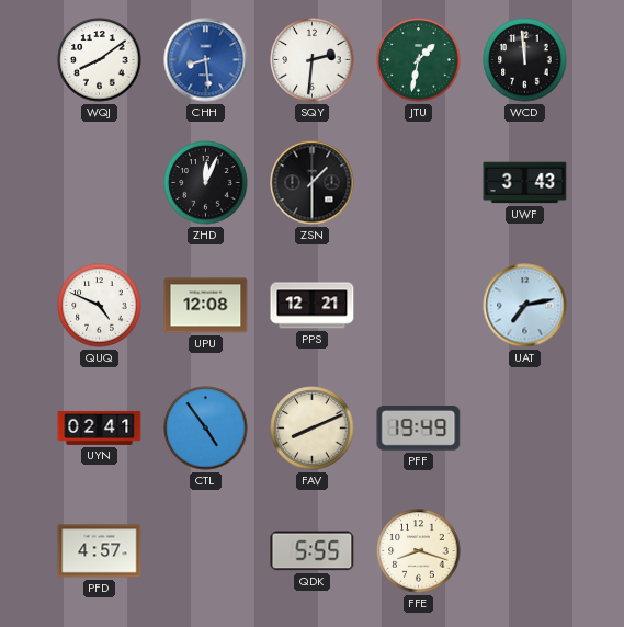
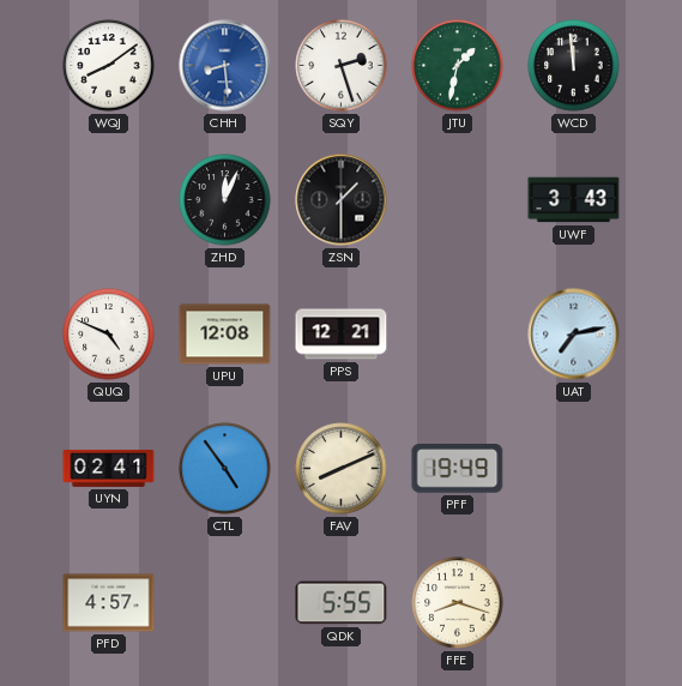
SQY: 2:31 -> 2:27 (342, 66)
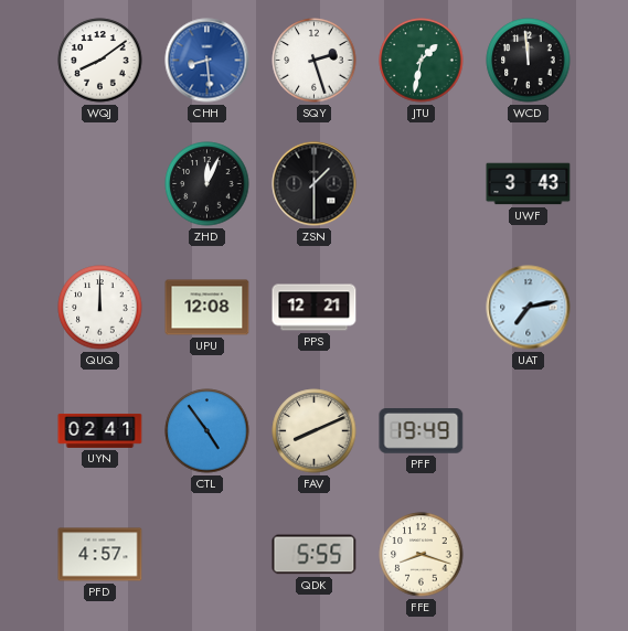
QUQ: 4:49 -> 12:00 (100, 308)
